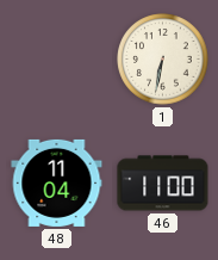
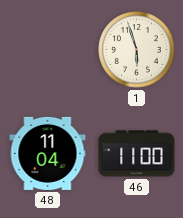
1: 6:32 -> 5:57 (137, 50)
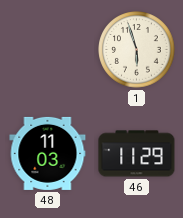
48: 11:04 -> 11:03 (48, 153)
46: 11:00 -> 11:29 (137, 154)
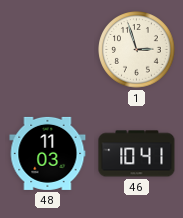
1: 5:57 -> 2:57 (137, 50)
46: 11:29 -> 10:41 (137, 154)
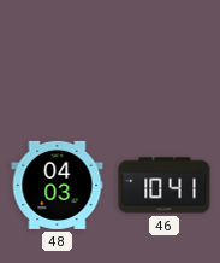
1: 2:57 -> none (137, 50)
48: 11:03 -> 04:03 (58, 185)
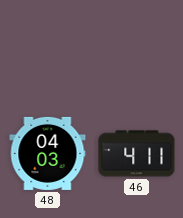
46: 10:41 -> 4:11 (137, 154)
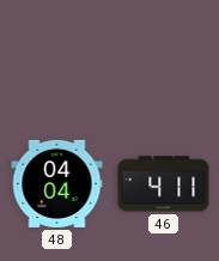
48: 04:03 -> 04:04 (57, 183)
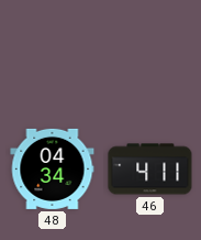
48: 04:04 -> 04:34 (53, 168)
